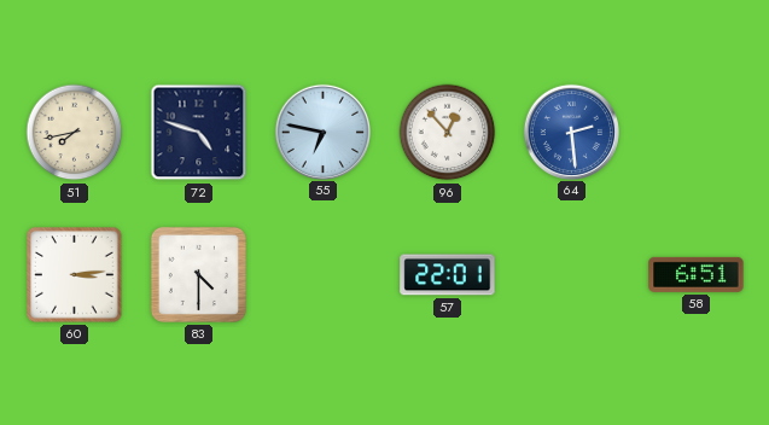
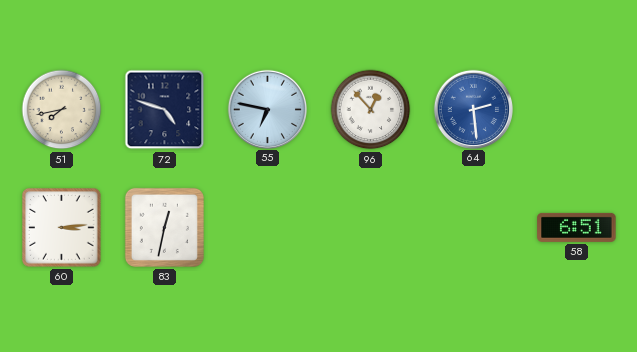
83: 4:30 -> 12:32 (164, 227)
57: 22:01 -> none (448, 275)
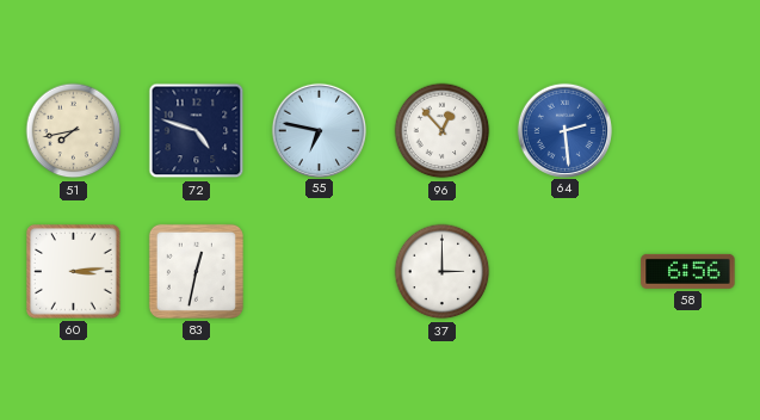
37: none -> 3:00 (443, 272)
58: 6:51 -> 6:56 (688, 271)
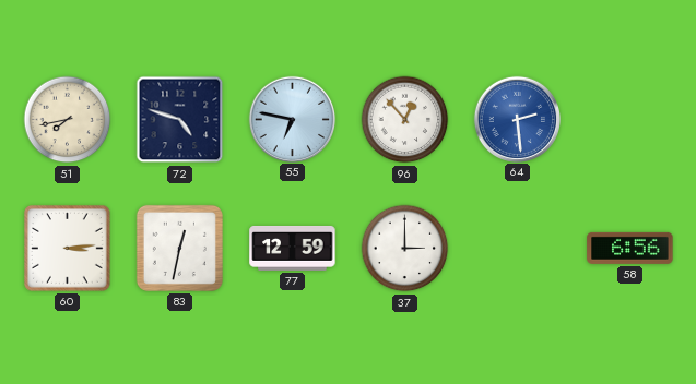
77: none -> 12:59 (293, 248)
